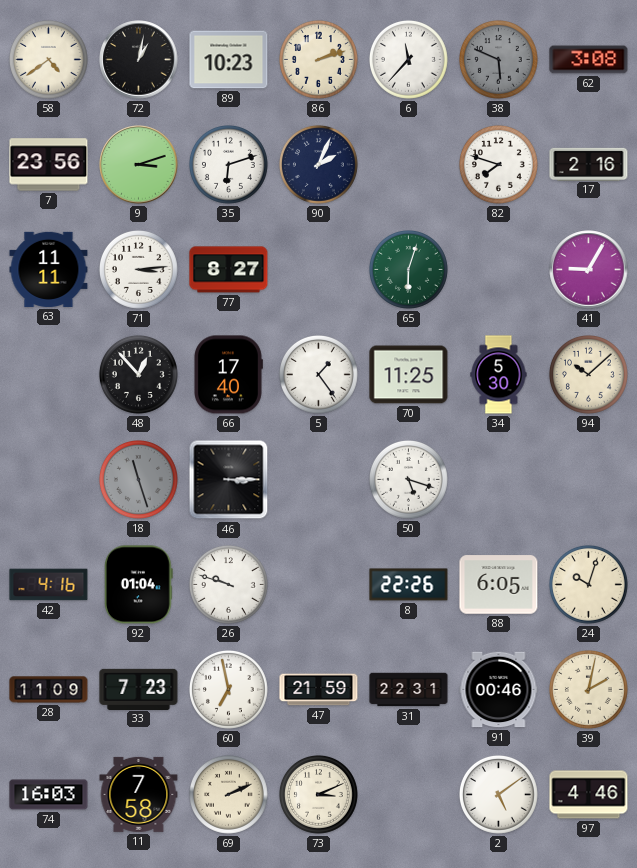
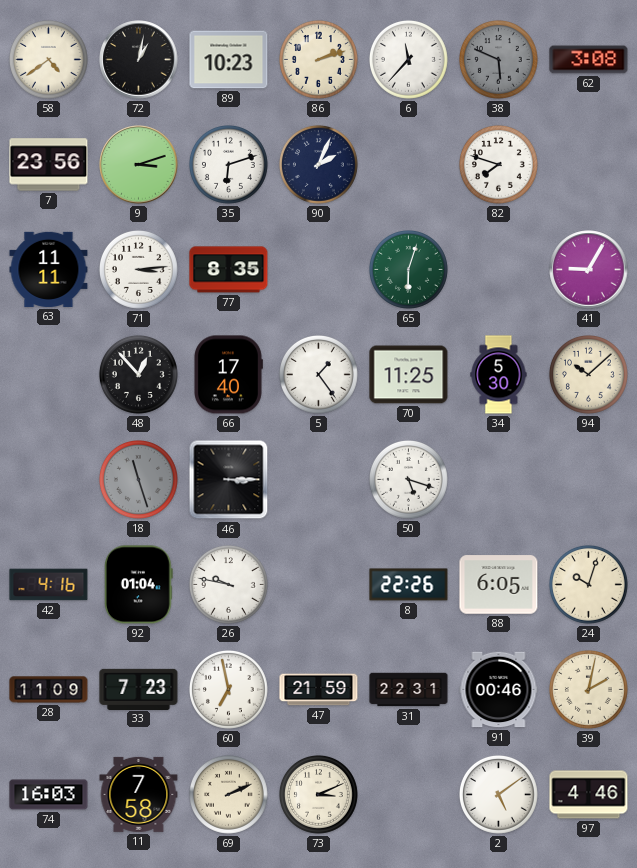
17: 2:16 -> none (589, 164)
77: 8:27 -> 8:35 (229, 270)
26: 9:48 -> 9:47 (228, 584)
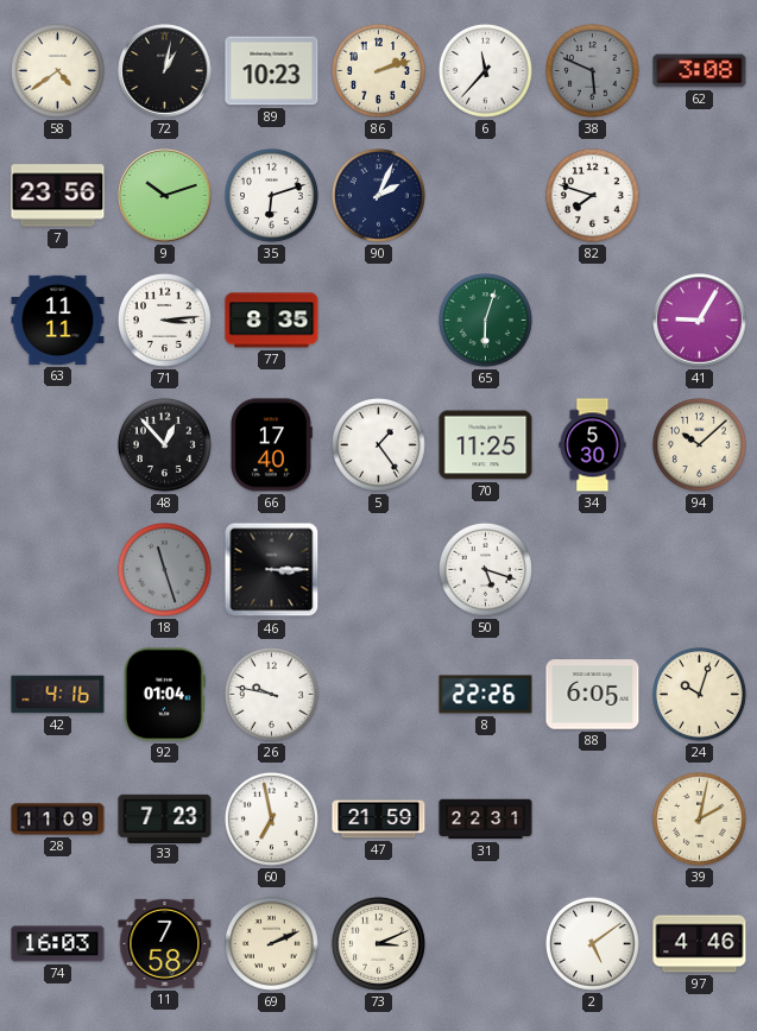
9: 3:12 -> 10:12 (165, 196)
91: 00:46 -> none (499, 690)
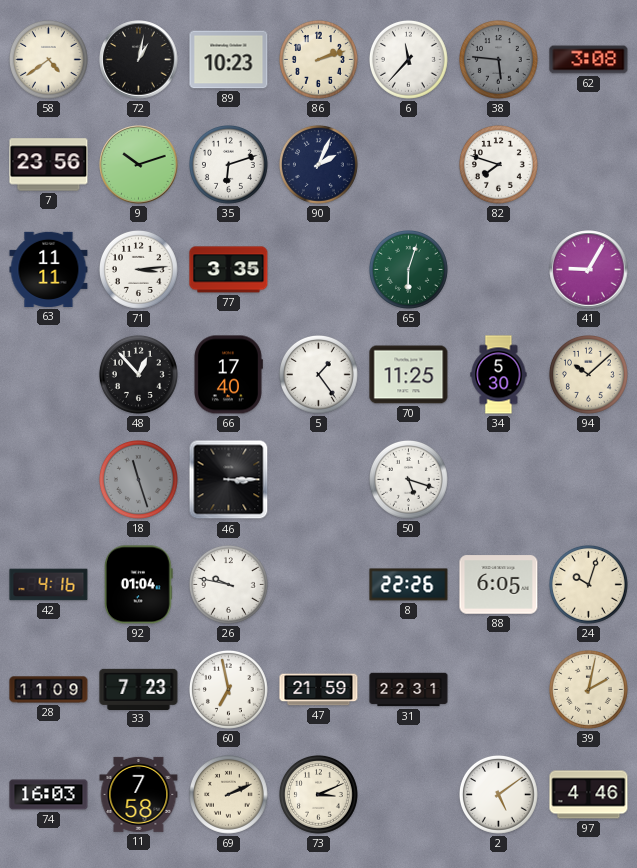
38: 5:49 -> 5:46 (498, 59)
77: 8:35 -> 3:35 (229, 270)
